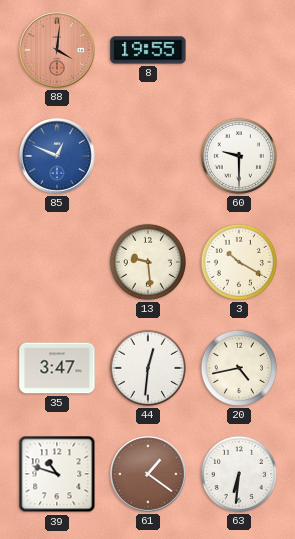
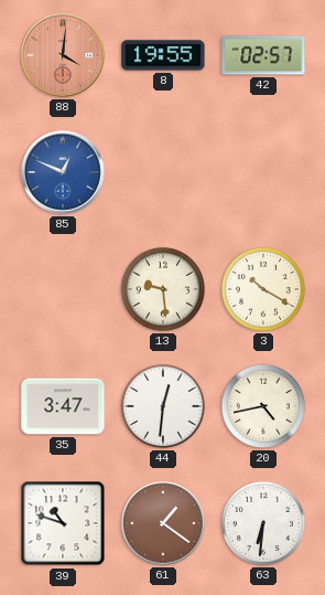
42: none -> 02:57 (263, 55)
60: 9:30 -> none (239, 156)
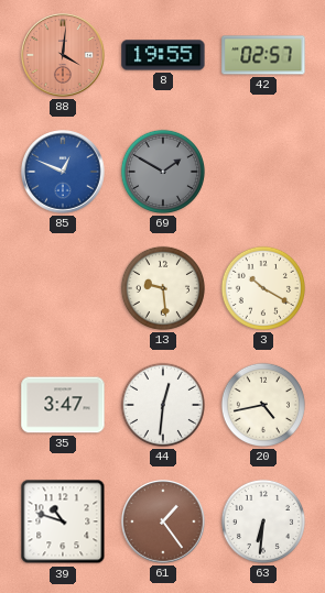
69: none -> 1:50 (163, 172)
61: 1:21 -> 1:24 (163, 521)
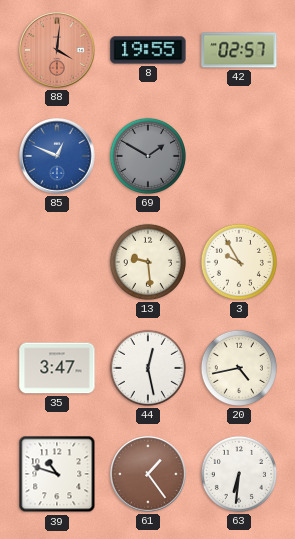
3: 10:20 -> 9:55 (239, 262)
44: 12:31 -> 12:28 (148, 368)
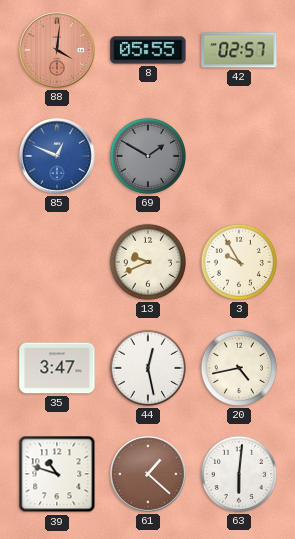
8: 19:55 -> 05:55 (148, 50)
13: 9:29 -> 9:41 (148, 262)
61: 1:24 -> 1:22 (148, 474)
63: 6:31 -> 6:01 (239, 474)
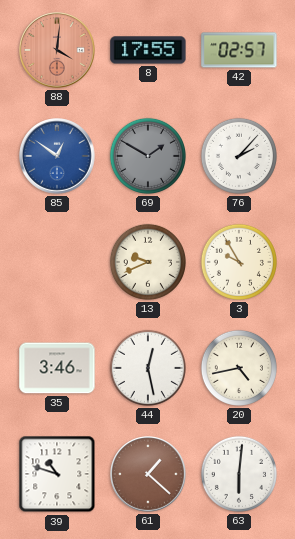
8: 05:55 -> 17:55 (148, 50)
85: 12:49 -> 12:51 (57, 156)
76: none -> 2:07 (239, 156)
35: 3:47 -> 3:46 (57, 368)
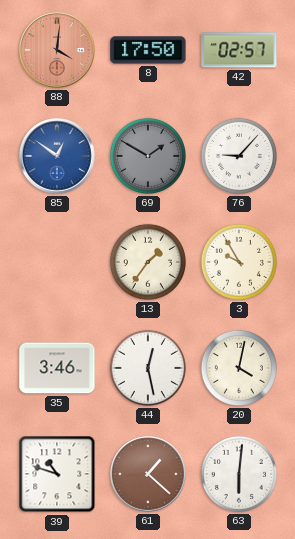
8: 17:55 -> 17:50 (148, 50)
76: 2:07 -> 9:07 (239, 156)
13: 9:41 -> 1:36 (148, 262)
20: 4:43 -> 4:02 (239, 368)
